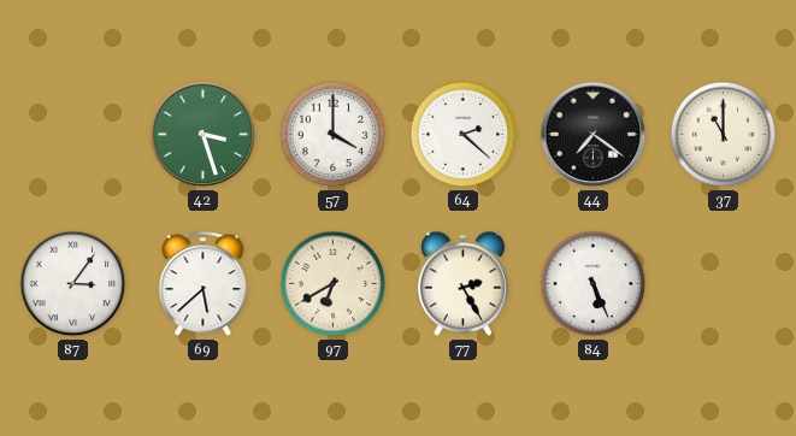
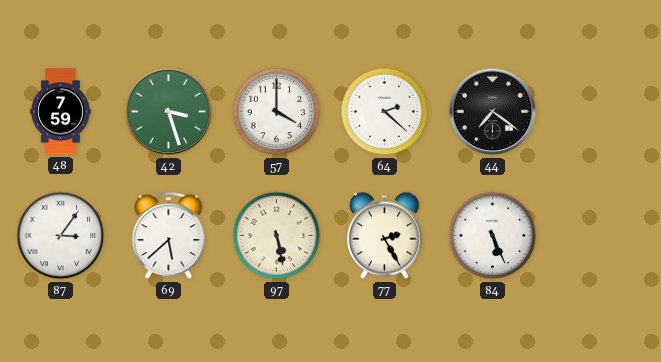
48: none -> 7:59 (61, 112)
37: 11:00 -> none (724, 135)
97: 6:40 -> 5:28 (277, 236)
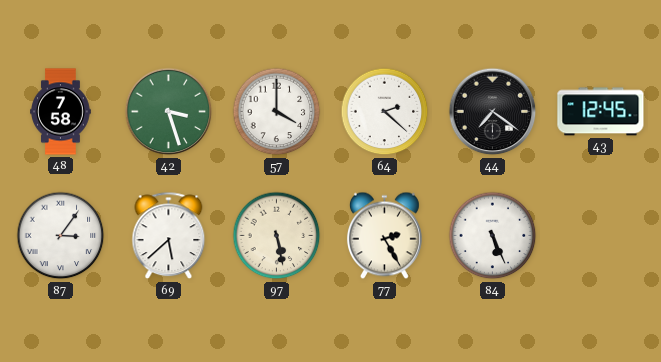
48: 7:59 -> 7:58 (61, 112)
43: none -> 12:45 (601, 112)
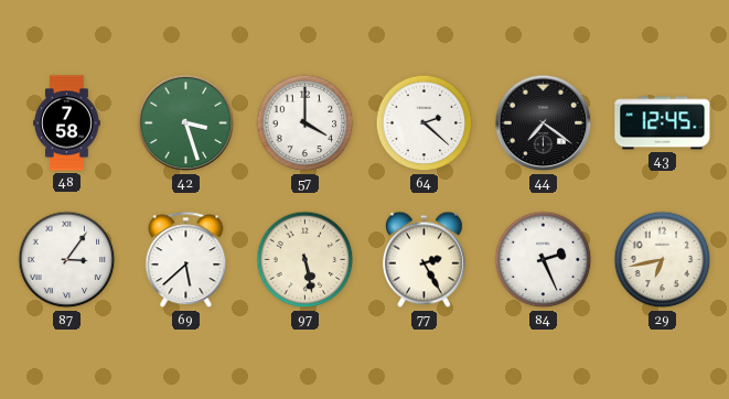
84: 5:26 -> 2:26 (544, 260)
29: none -> 6:43 (663, 260)
